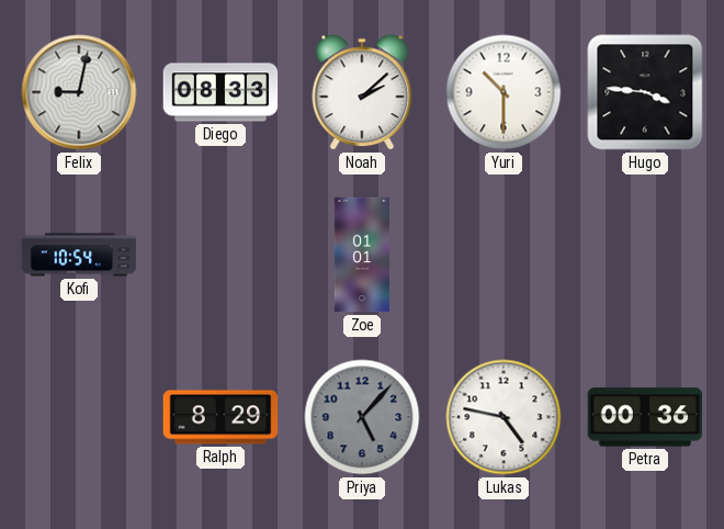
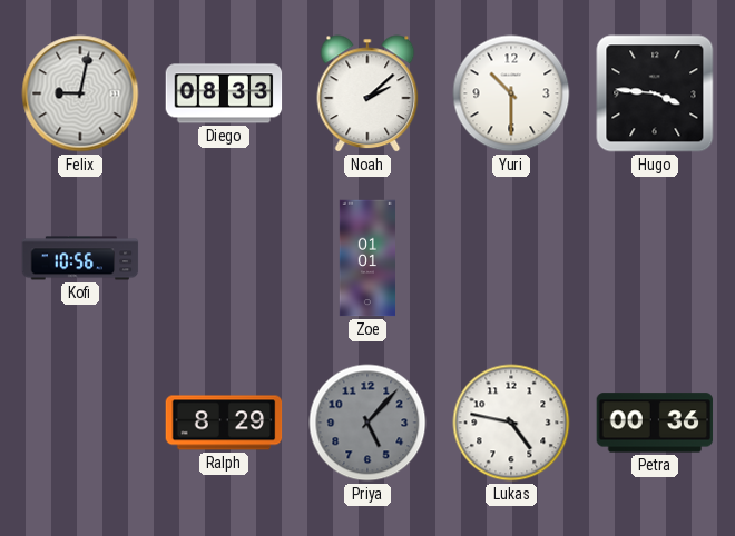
Kofi: 10:54 -> 10:56 (80, 258)
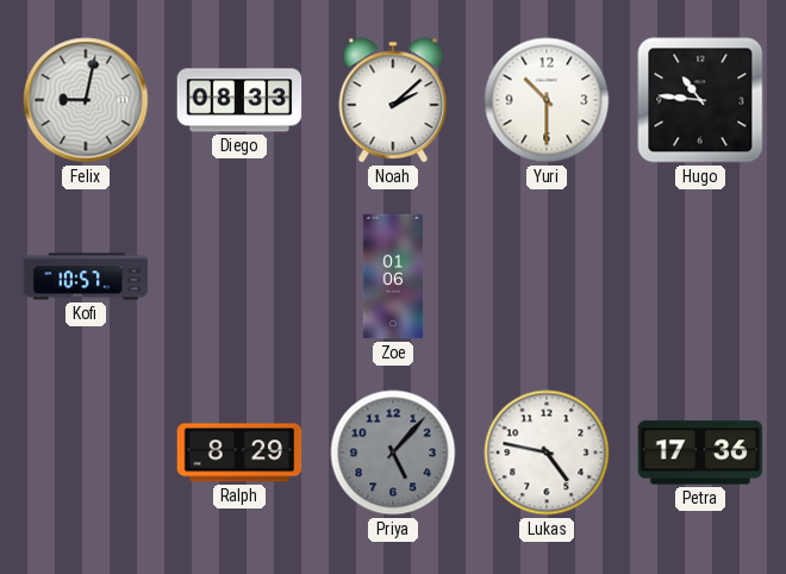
Hugo: 3:46 -> 10:46 (700, 100)
Kofi: 10:56 -> 10:57 (86, 276)
Zoe: 01:01 -> 01:06 (392, 276)
Petra: 00:36 -> 17:36 (700, 453)
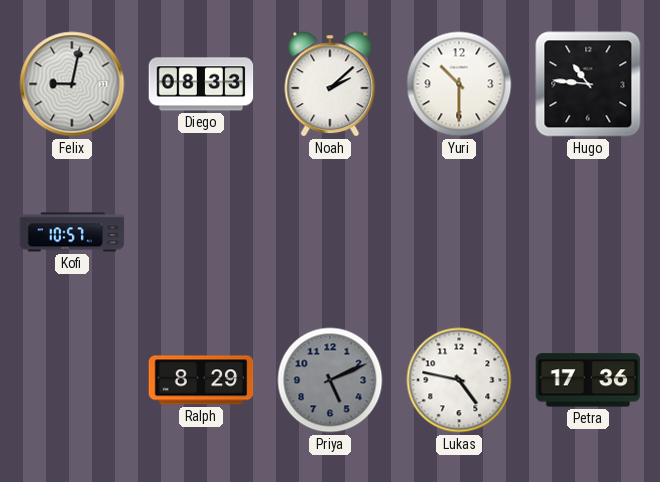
Zoe: 01:06 -> none (392, 276)
Priya: 5:07 -> 5:11 (330, 380)
